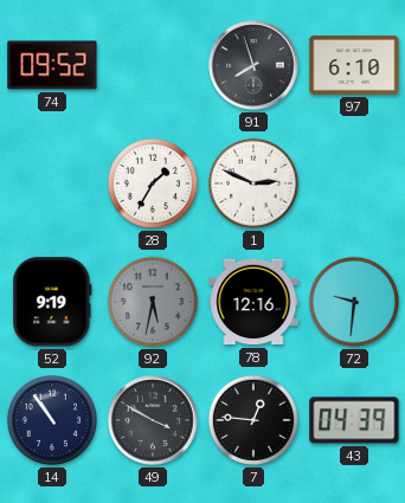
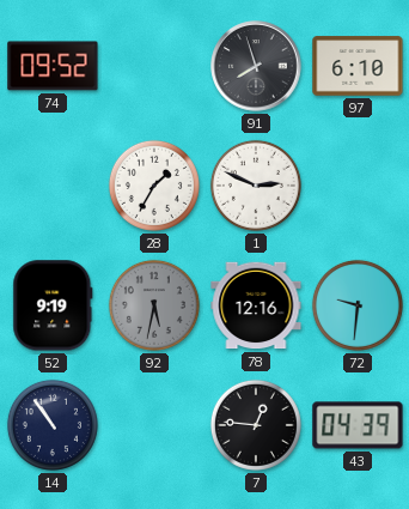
49: 3:50 -> none (153, 420)
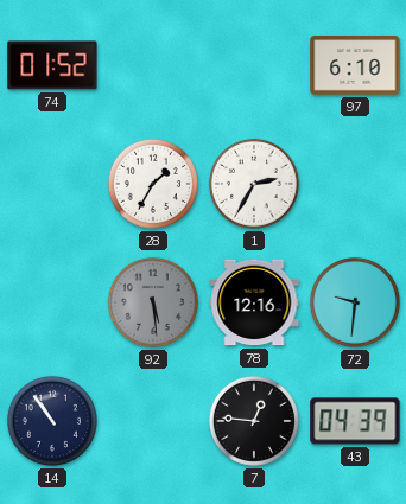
74: 09:52 -> 01:52 (52, 65)
91: 7:57 -> none (256, 66)
1: 2:49 -> 2:35 (254, 184)
52: 9:19 -> none (53, 305)
92: 5:32 -> 5:29 (153, 302)
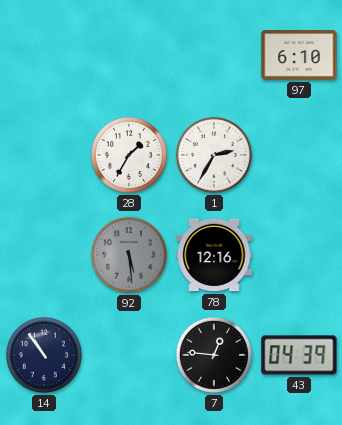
74: 01:52 -> none (52, 65)
72: 9:31 -> none (355, 302)
